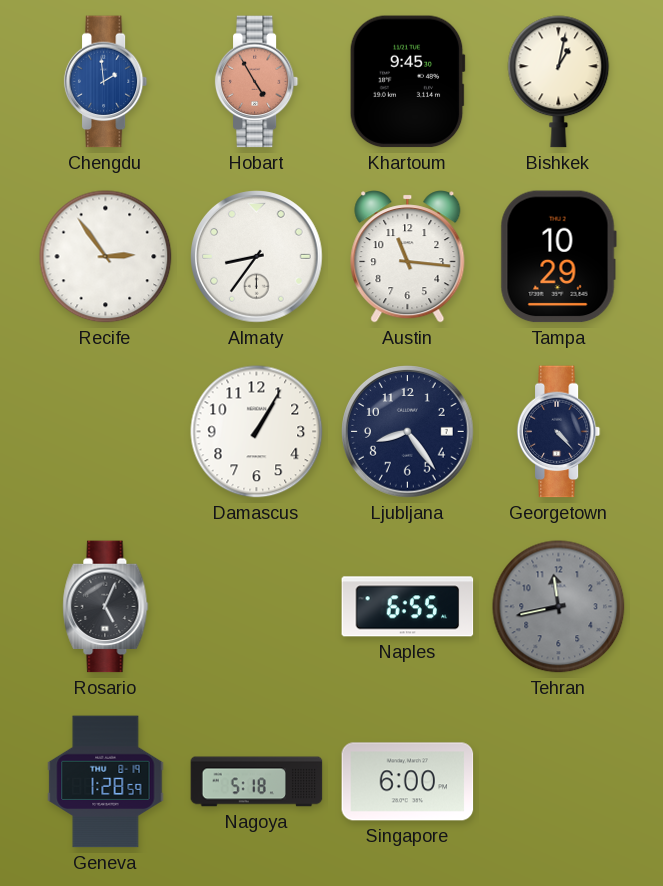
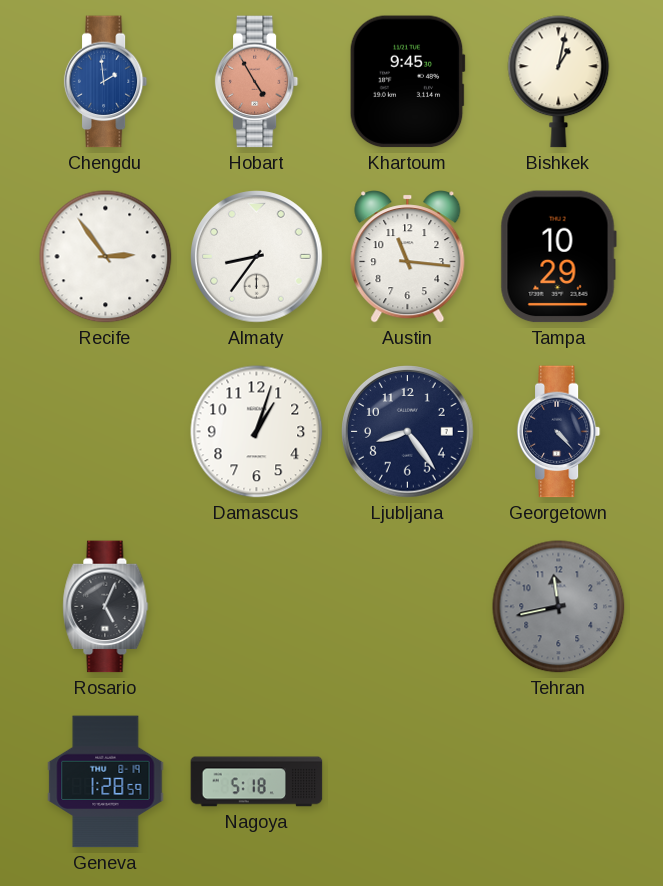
Damascus: 1:05 -> 1:03 (257, 432)
Naples: 6:55 -> none (408, 607)
Singapore: 6:00 -> none (408, 782)
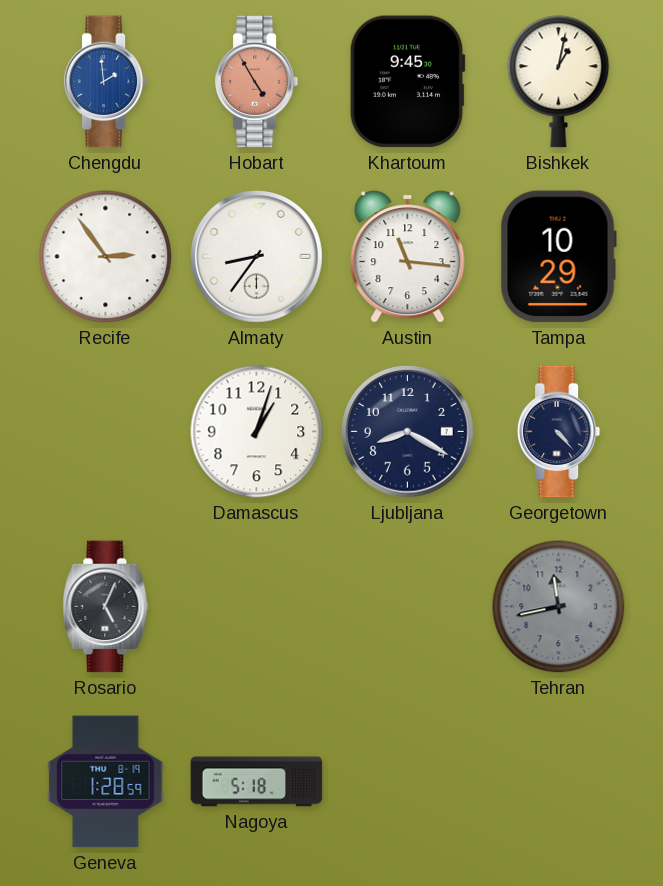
Ljubljana: 8:24 -> 8:20 (408, 432)
